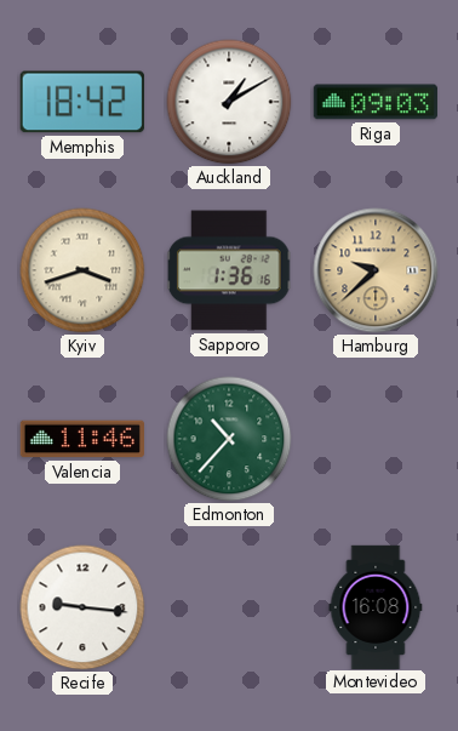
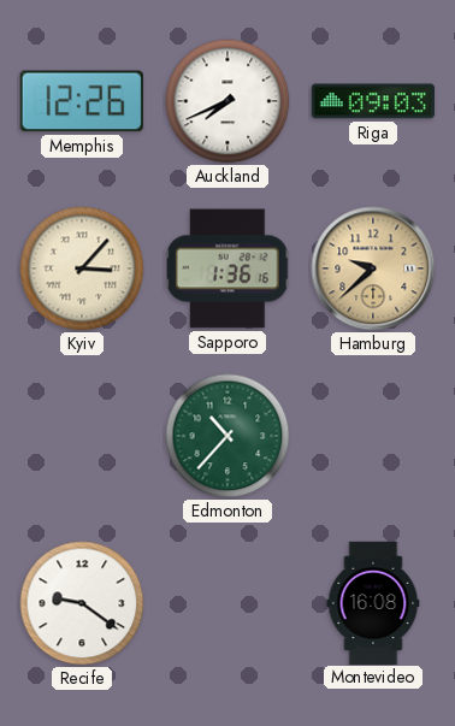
Memphis: 18:42 -> 12:26 (82, 101)
Auckland: 1:10 -> 7:41 (227, 101)
Kyiv: 3:42 -> 3:07 (82, 268)
Valencia: 11:46 -> none (82, 439)
Recife: 9:16 -> 9:21 (82, 603)
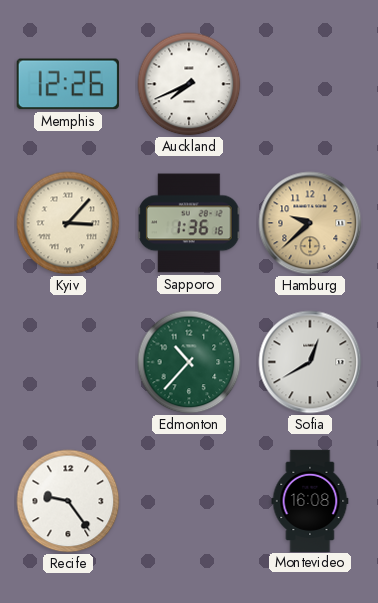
Riga: 09:03 -> none (373, 101)
Sofia: none -> 12:40 (310, 362)
Recife: 9:21 -> 9:24 (68, 501)
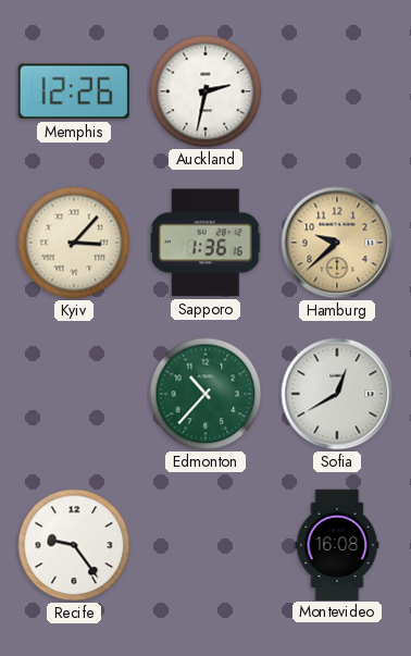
Auckland: 7:41 -> 2:32 (205, 91)
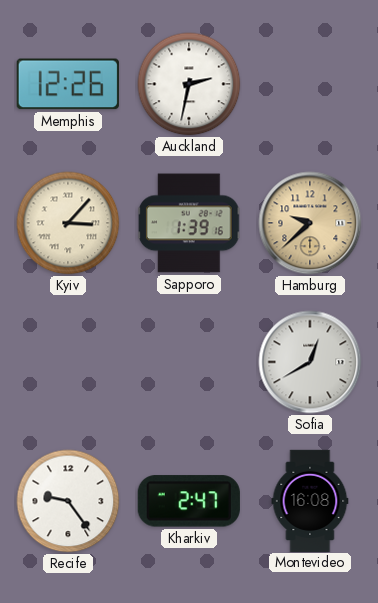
Sapporo: 1:36 -> 1:39 (189, 223)
Edmonton: 10:37 -> none (205, 394)
Kharkiv: none -> 2:47 (189, 501)
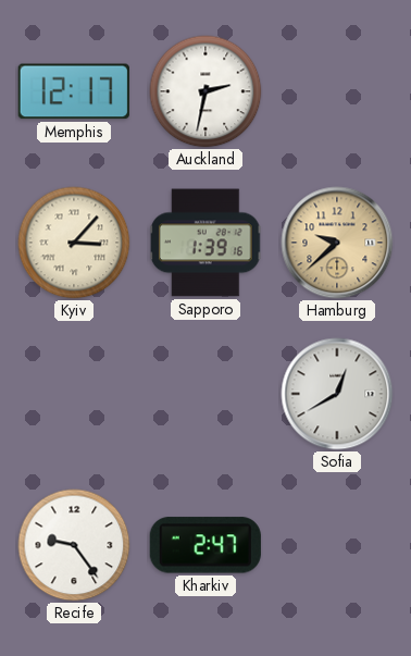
Memphis: 12:26 -> 12:17 (74, 91)
Montevideo: 16:08 -> none (310, 500)
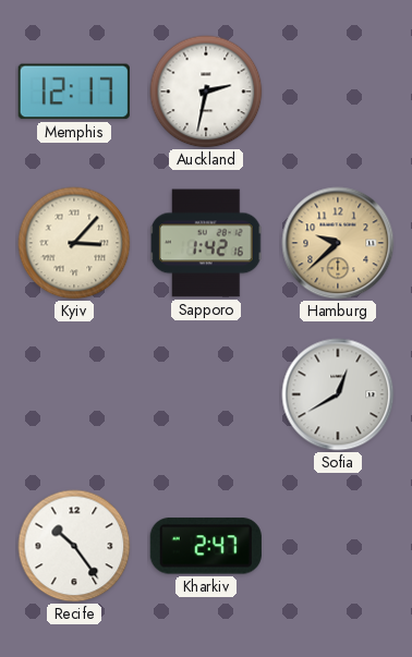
Sapporo: 1:39 -> 1:42 (206, 243)
Recife: 9:24 -> 10:24 (74, 546)
